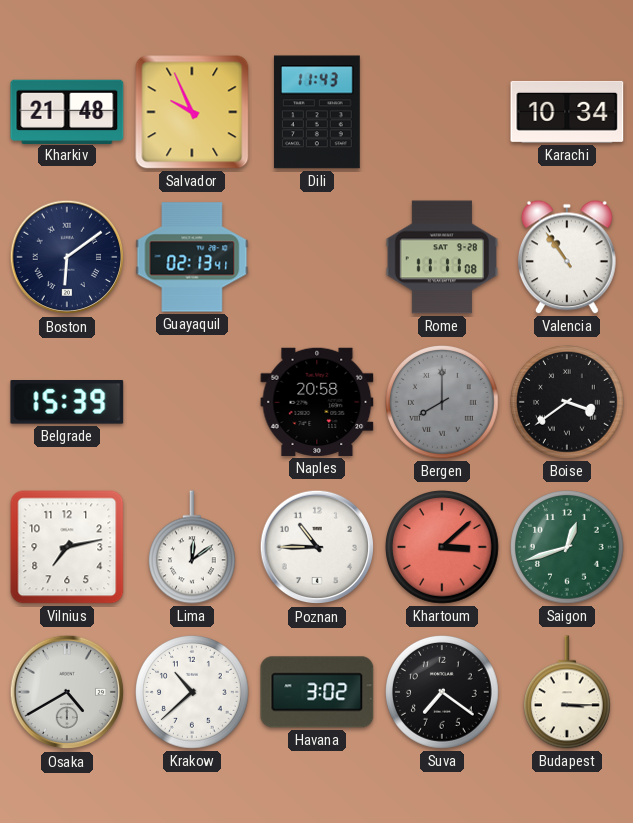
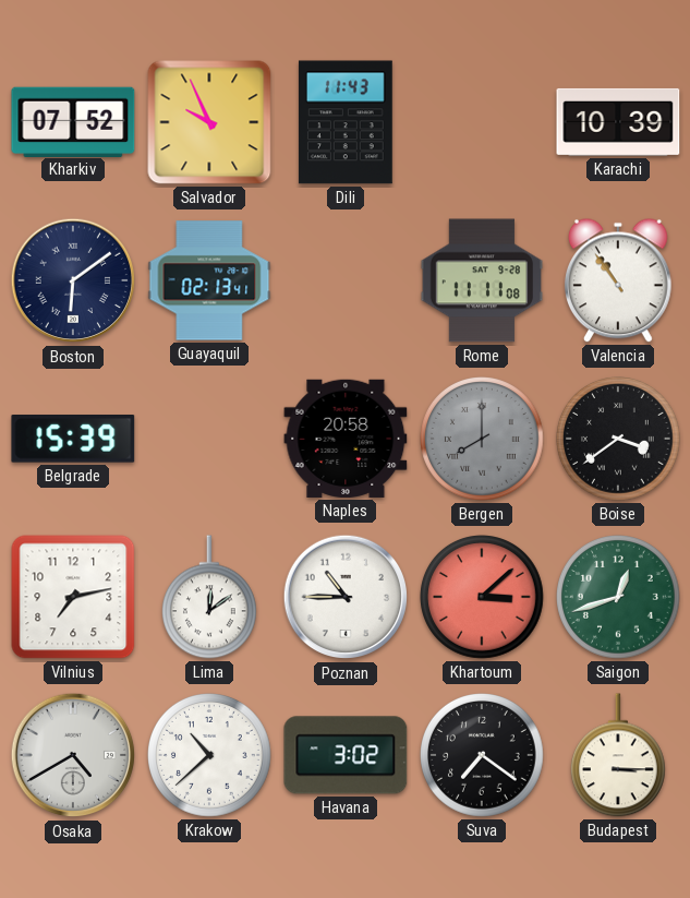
Kharkiv: 21:48 -> 07:52 (73, 121)
Karachi: 10:34 -> 10:39 (618, 122)
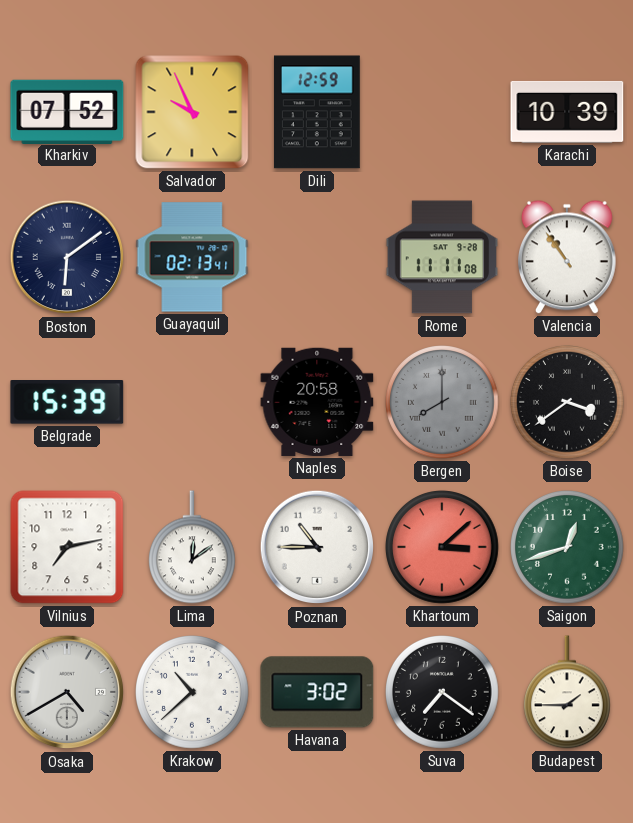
Dili: 11:43 -> 12:59 (317, 112)
Budapest: 3:15 -> 1:45 (567, 692)
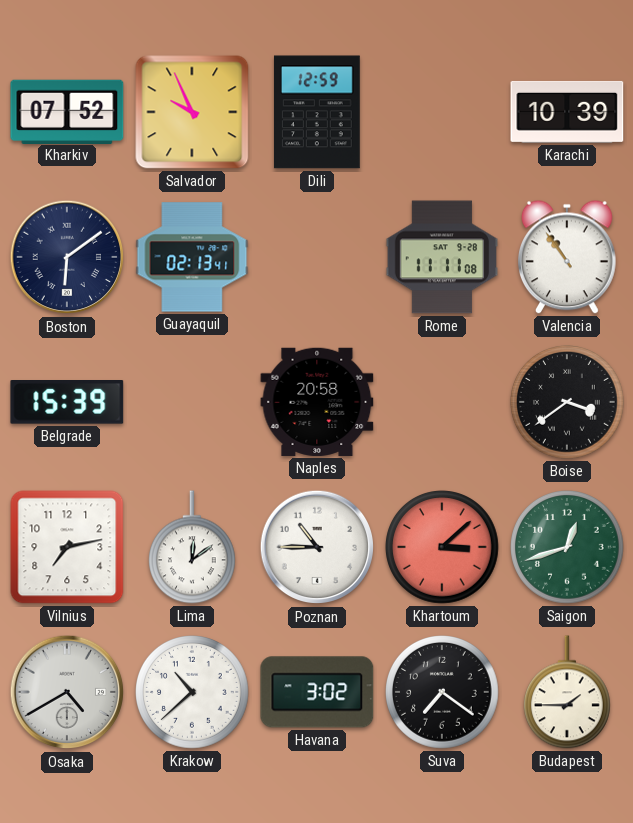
Bergen: 8:00 -> none (443, 403)
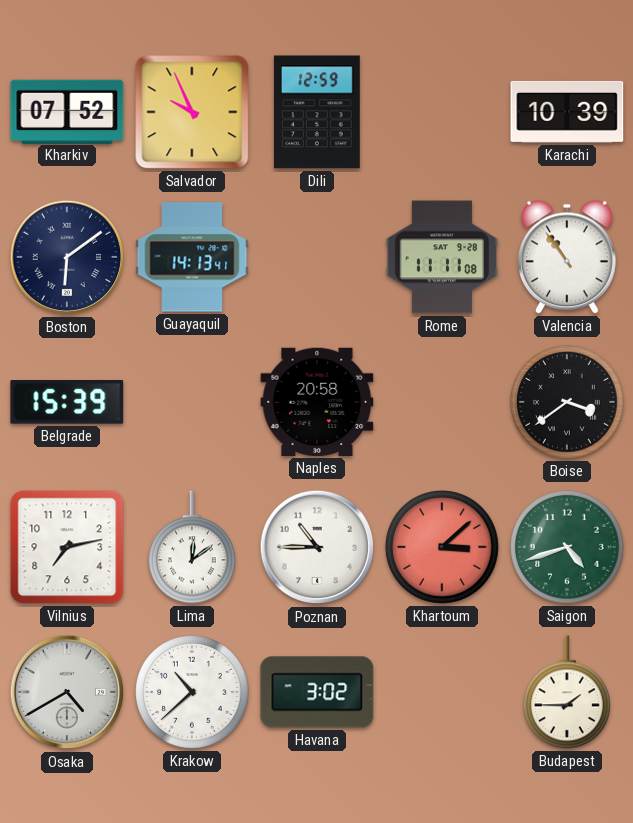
Guayaquil: 02:13 -> 14:13 (192, 257)
Saigon: 12:42 -> 4:42 (568, 548)
Suva: 7:21 -> none (443, 693)
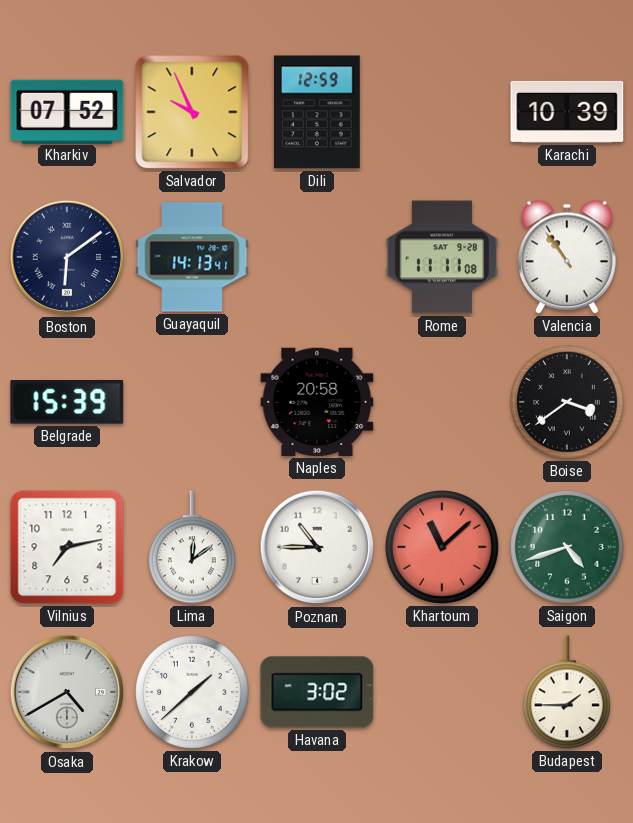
Khartoum: 3:08 -> 11:08 (443, 548)
Krakow: 10:38 -> 1:38 (193, 693)
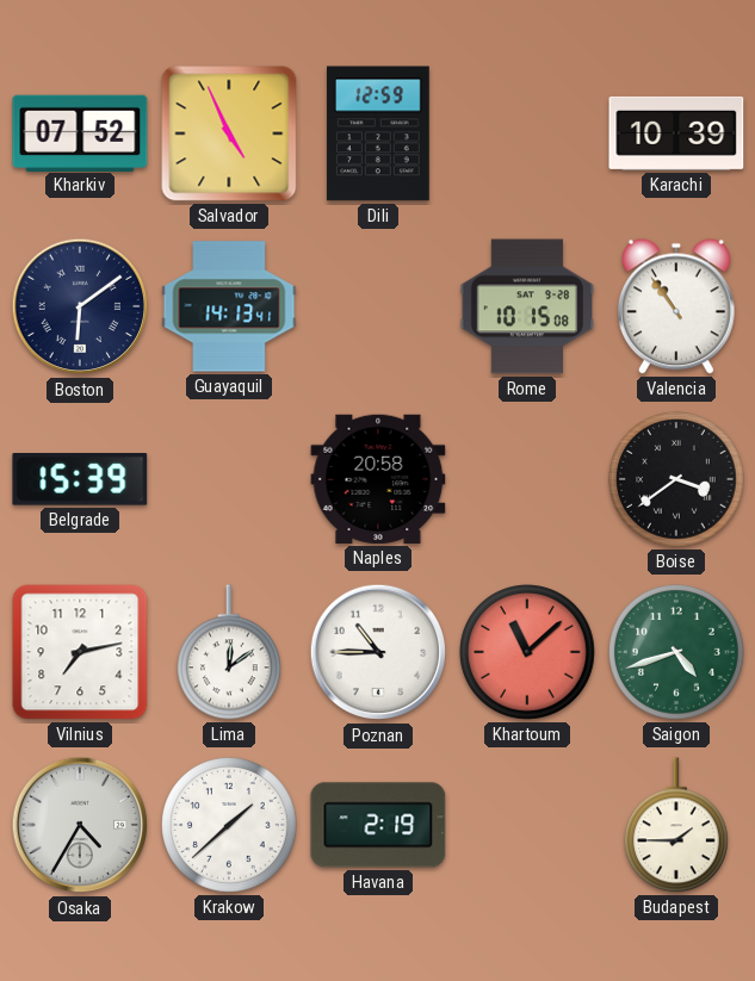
Salvador: 9:56 -> 4:56 (229, 134)
Rome: 11:11 -> 10:15 (527, 306)
Osaka: 4:40 -> 4:35 (80, 825)
Havana: 3:02 -> 2:19 (378, 825)
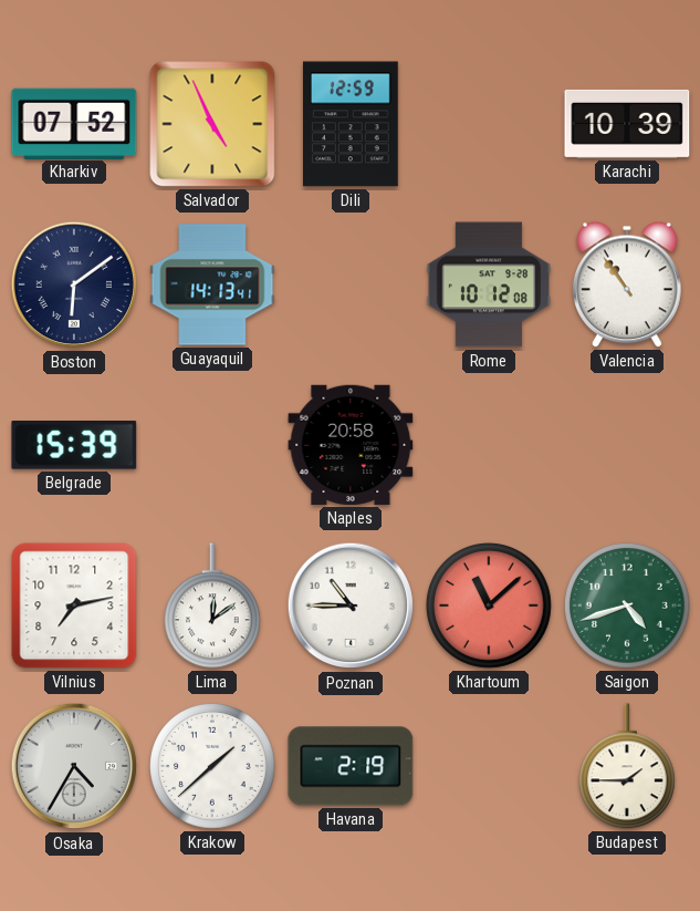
Rome: 10:15 -> 10:12 (489, 284)
Boise: 3:39 -> none (677, 480)
